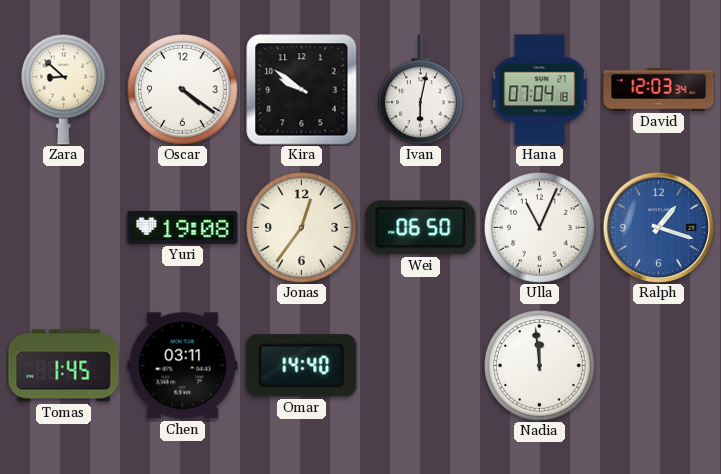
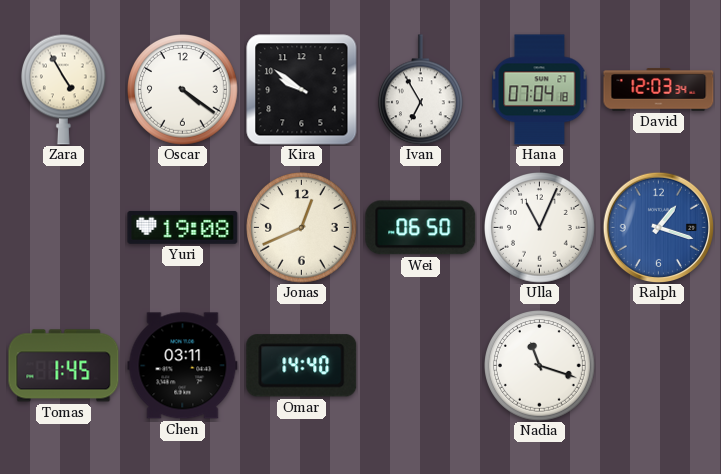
Zara: 8:52 -> 4:55 (63, 89)
Ivan: 6:02 -> 6:55 (420, 90)
Jonas: 12:36 -> 12:41 (302, 228)
Nadia: 11:59 -> 11:18 (540, 366)
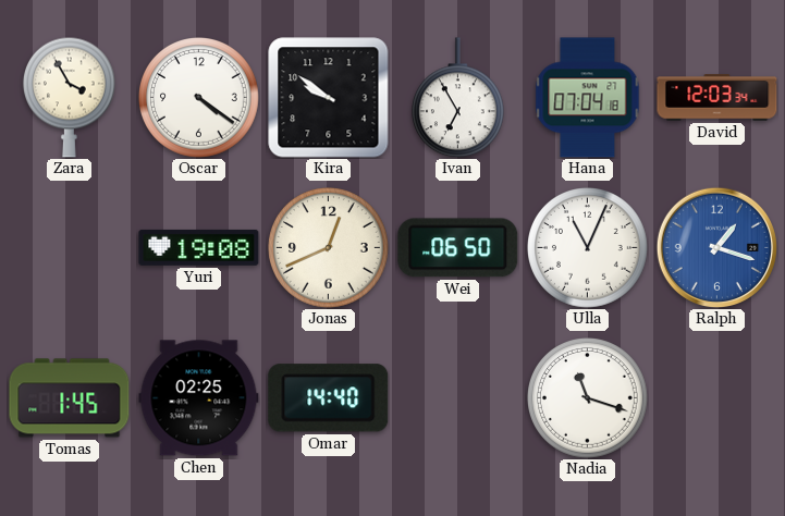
Zara: 4:55 -> 3:55 (69, 97)
Chen: 03:11 -> 02:25 (199, 398)
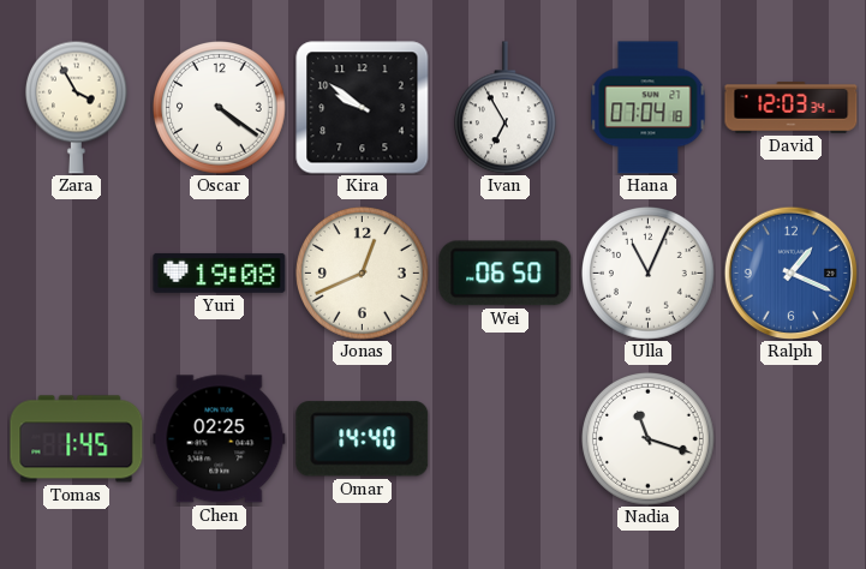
Ralph: 1:18 -> 1:19 (790, 272)
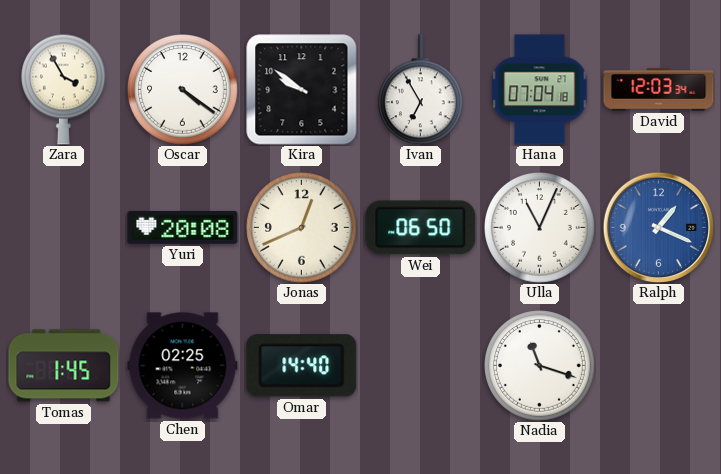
Yuri: 19:08 -> 20:08 (183, 227)
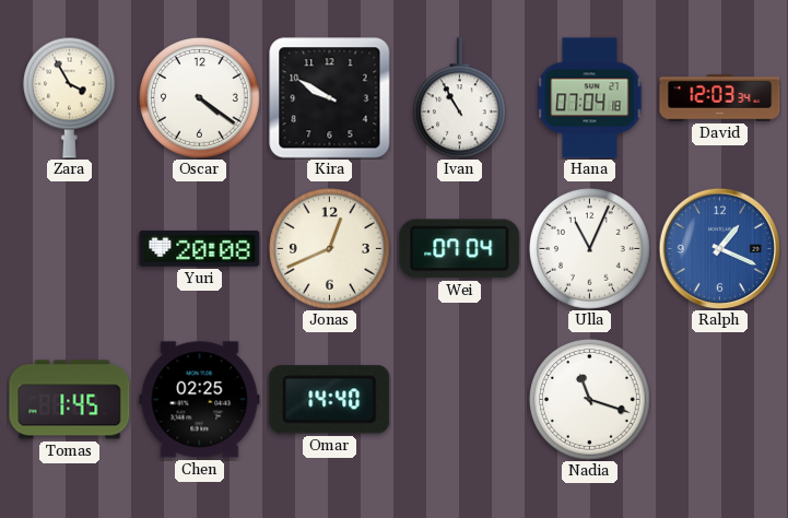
Kira: 9:51 -> 9:50 (330, 98)
Ivan: 6:55 -> 10:55 (459, 98)
Wei: 06:50 -> 07:04 (460, 249)
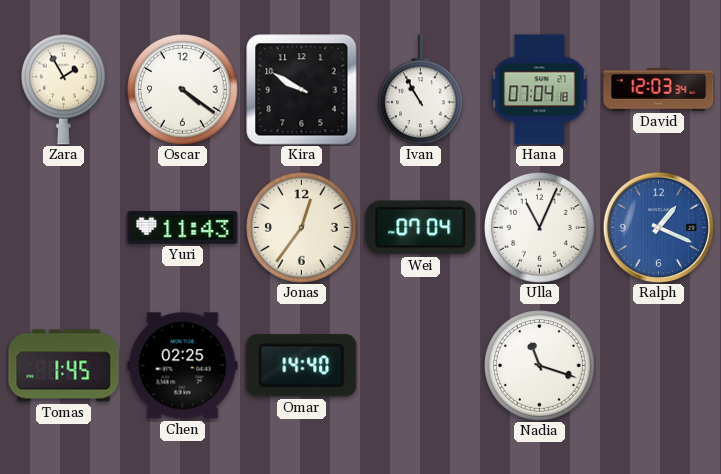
Zara: 3:55 -> 1:55 (63, 89)
Yuri: 20:08 -> 11:43 (183, 227)
Jonas: 12:41 -> 12:36 (302, 228)
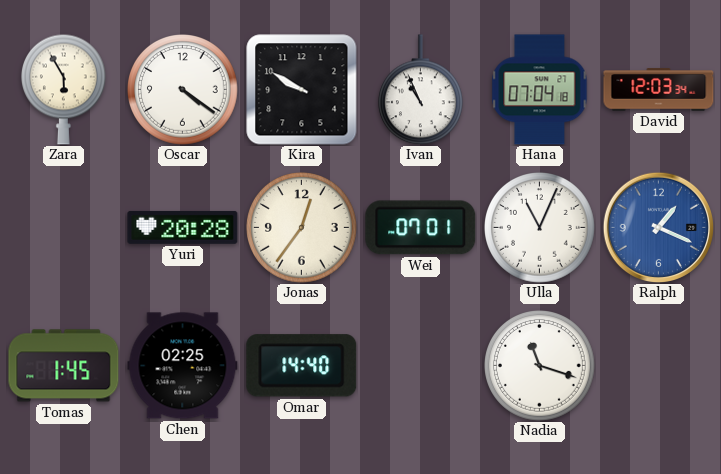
Zara: 1:55 -> 5:55 (63, 89)
Ivan: 10:55 -> 10:56 (420, 90)
Yuri: 11:43 -> 20:28 (183, 227)
Wei: 07:04 -> 07:01 (421, 228)
